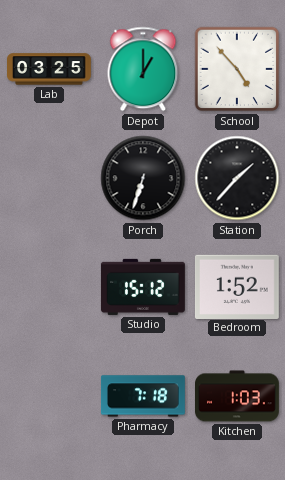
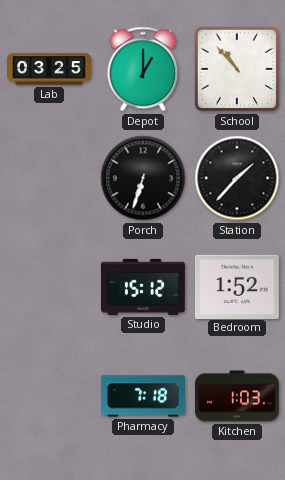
School: 4:53 -> 10:53 (237, 69)
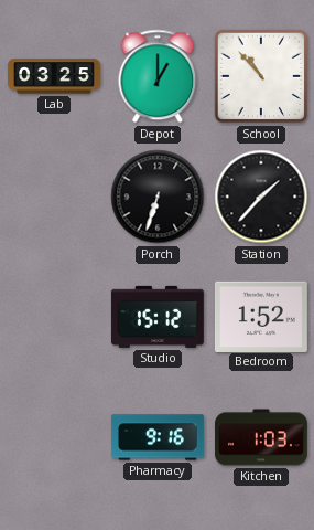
Pharmacy: 7:18 -> 9:16 (159, 437)
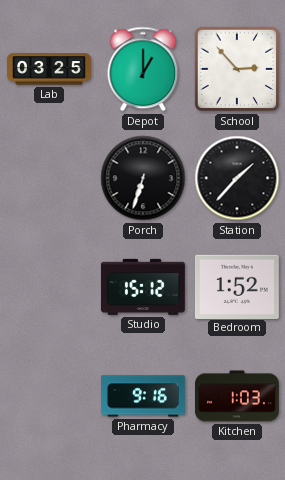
School: 10:53 -> 2:53 (237, 69)
